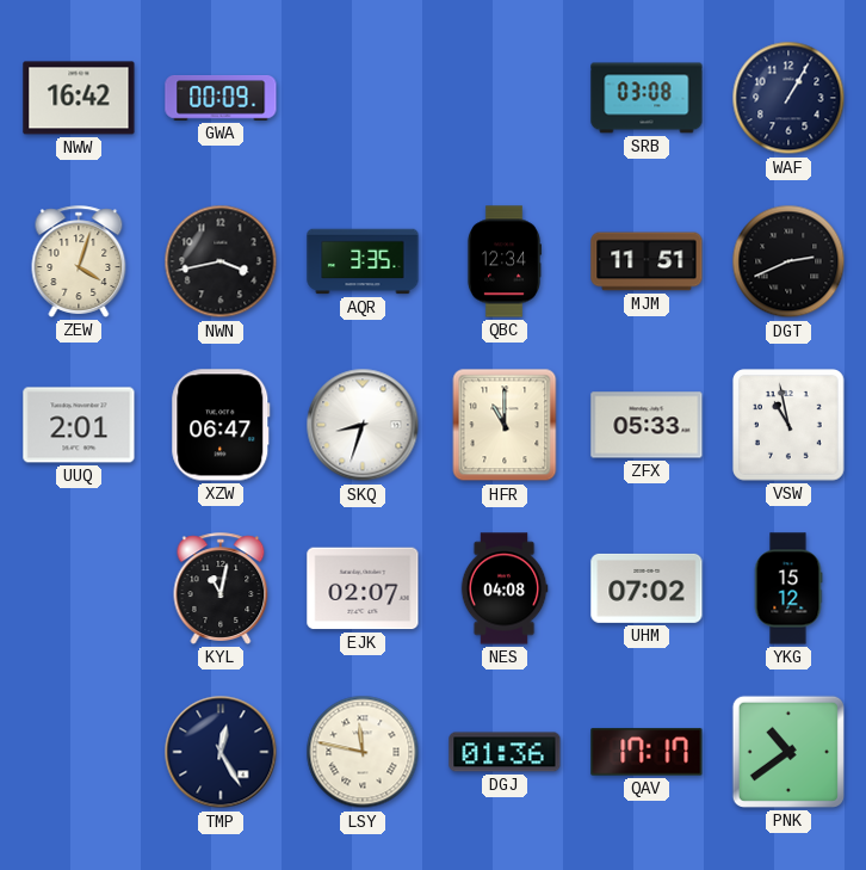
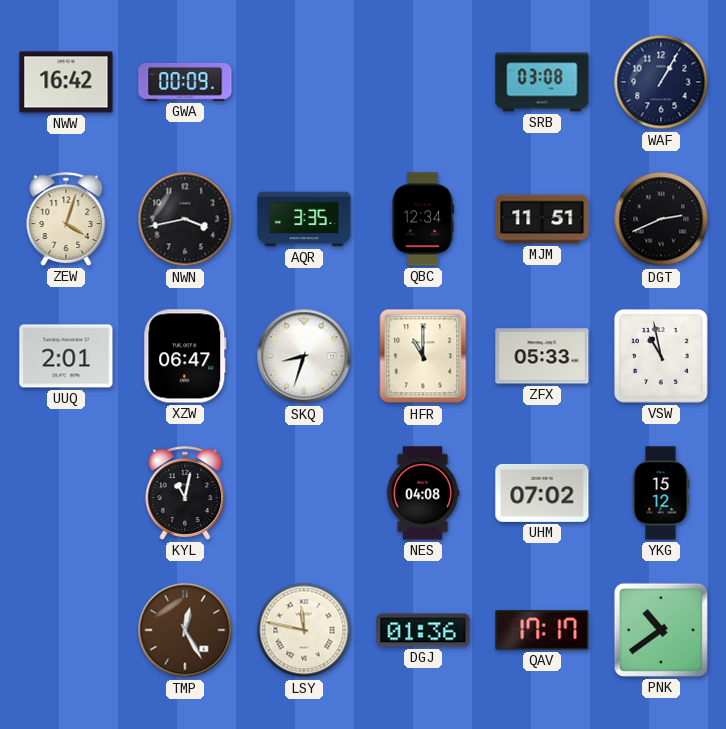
EJK: 02:07 -> none (363, 588)
TMP dial: navy -> brown (185, 630)
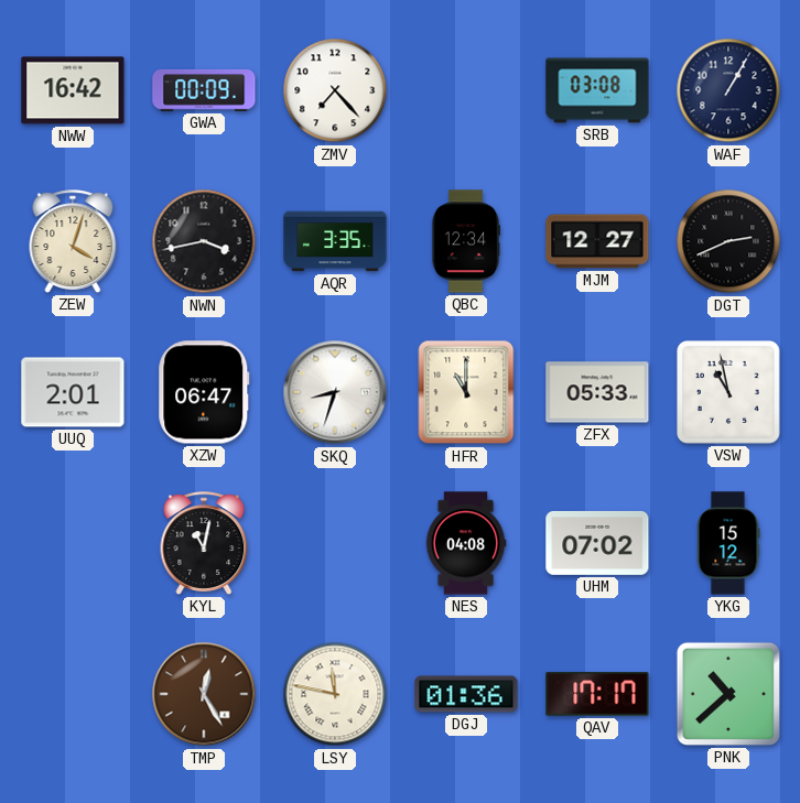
ZMV: none -> 7:23 (335, 90)
MJM: 11:51 -> 12:27 (597, 241)
PNK: 10:39 -> 10:38 (728, 694)
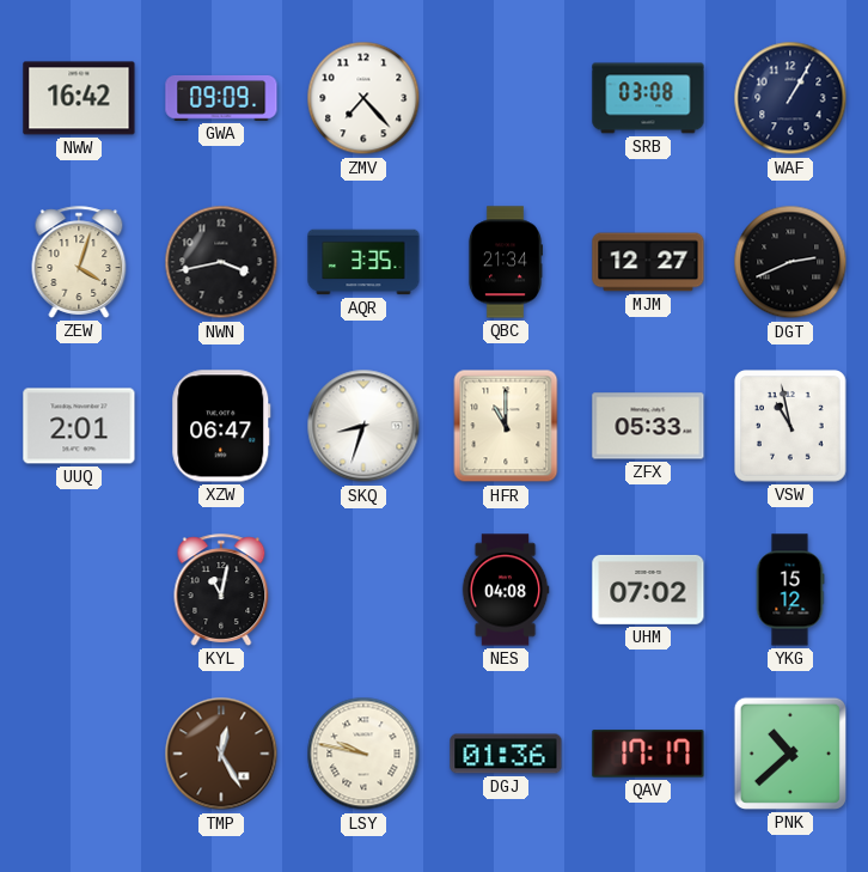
GWA: 00:09 -> 09:09 (221, 99)
QBC: 12:34 -> 21:34 (505, 262)
LSY: 11:47 -> 9:47 (363, 754)
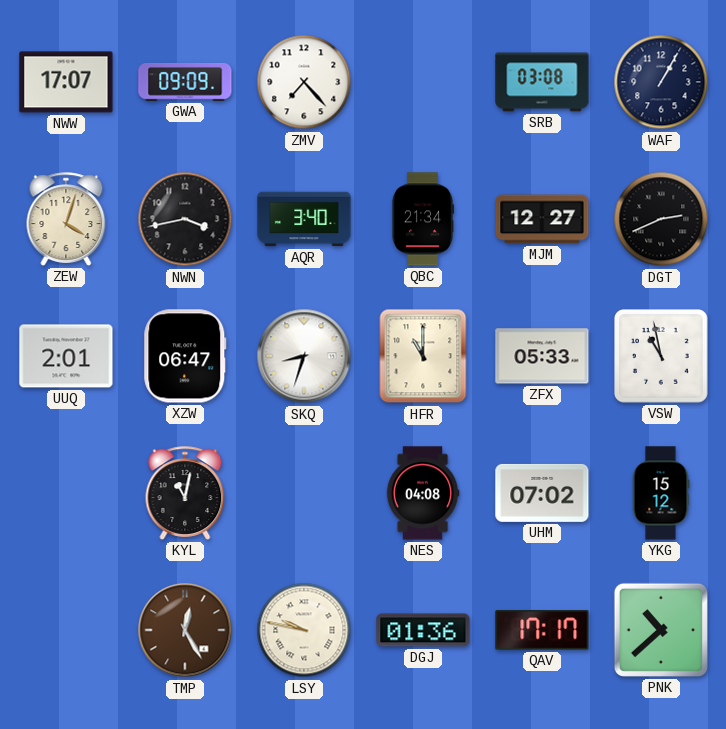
NWW: 16:42 -> 17:07 (66, 82)
AQR: 3:35 -> 3:40 (304, 219)
